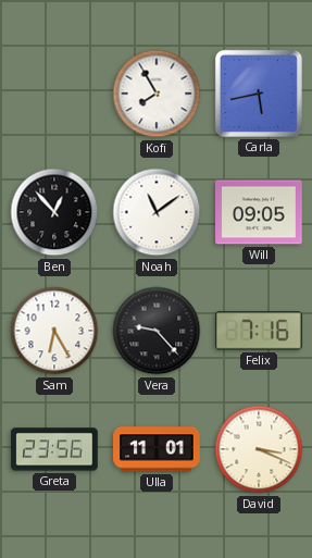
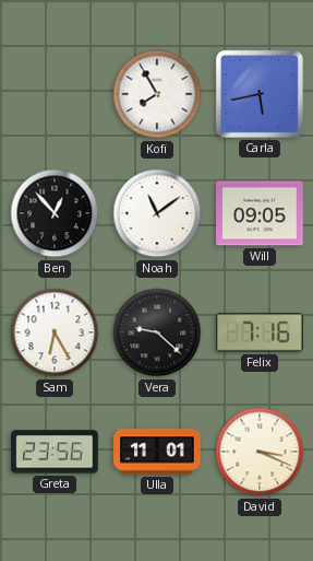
Vera: 9:23 -> 9:22 (157, 332)
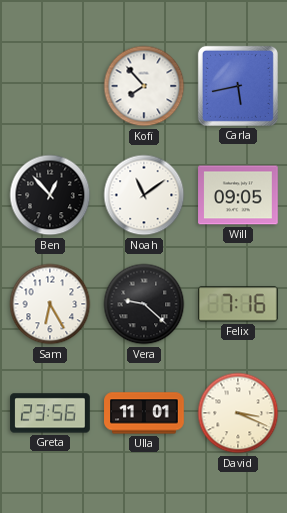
Kofi: 7:55 -> 7:53 (144, 86)
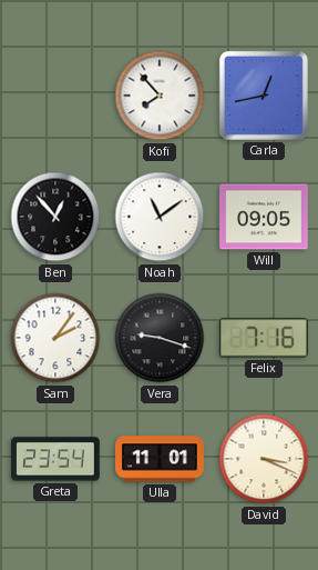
Carla: 5:43 -> 12:43 (264, 96)
Sam: 6:25 -> 2:06 (55, 338)
Vera: 9:22 -> 9:18 (160, 338)
Greta: 23:56 -> 23:54 (55, 459)
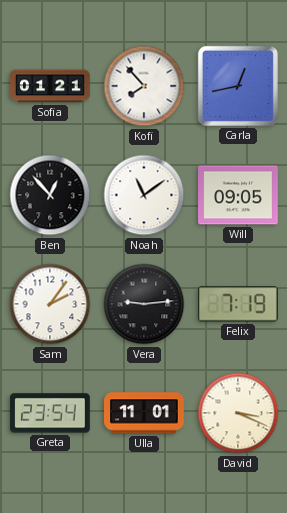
Sofia: none -> 01:21 (50, 86)
Vera: 9:18 -> 9:14 (144, 304)
Felix: 7:16 -> 7:19 (239, 304)
